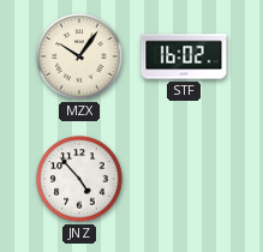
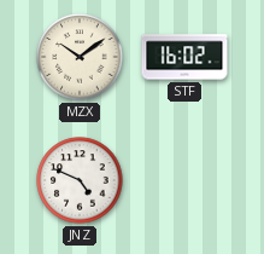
MZX: 10:06 -> 10:09 (80, 57)
JNZ: 4:53 -> 4:49 (80, 180)
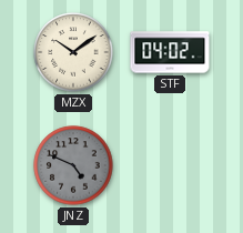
STF: 16:02 -> 04:02 (170, 52)
JNZ dial: white -> grey (73, 165)
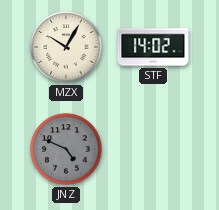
MZX: 10:09 -> 10:05 (66, 47)
STF: 04:02 -> 14:02 (153, 47)
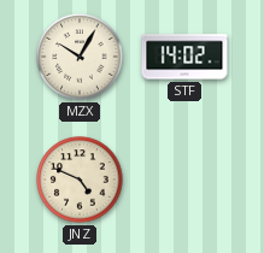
JNZ dial: grey -> cream (80, 180)
